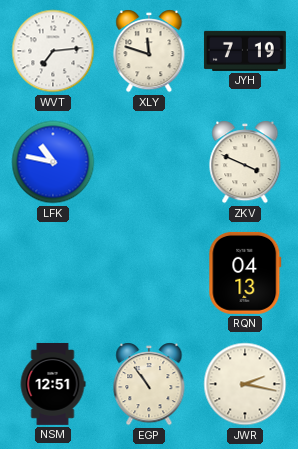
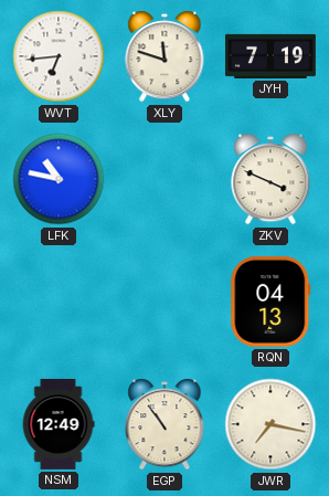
WVT: 7:14 -> 6:44 (59, 56)
NSM: 12:51 -> 12:49 (59, 424)
JWR: 2:17 -> 7:17 (270, 424)
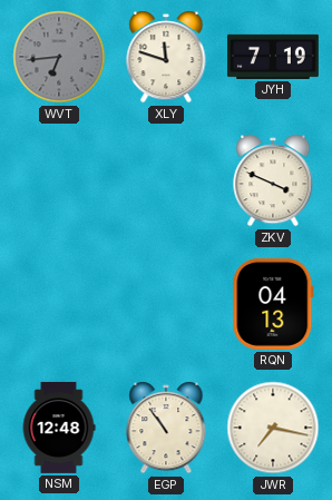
WVT dial: white -> grey (59, 57)
LFK: 10:47 -> none (59, 179)
NSM: 12:49 -> 12:48 (59, 428)
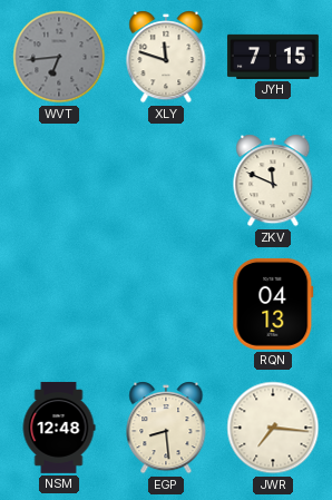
JYH: 7:19 -> 7:15 (273, 57)
ZKV: 3:49 -> 11:49 (273, 180)
EGP: 10:54 -> 8:29 (166, 428)
JWR: 7:17 -> 7:16 (273, 428)
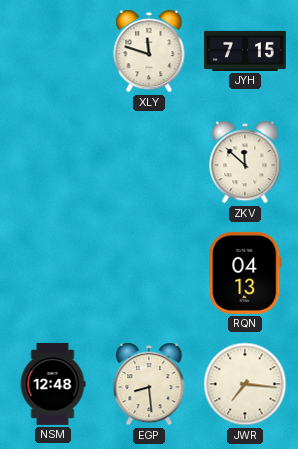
WVT: 6:44 -> none (59, 57)
ZKV: 11:49 -> 11:52 (245, 162)
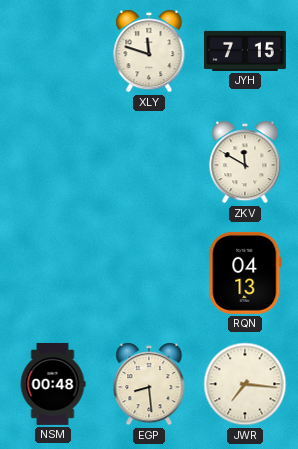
ZKV: 11:52 -> 11:50 (245, 162)
NSM: 12:48 -> 00:48 (53, 384)
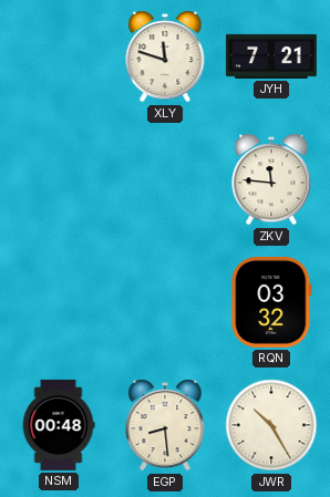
JYH: 7:15 -> 7:21 (271, 56)
ZKV: 11:50 -> 11:46 (271, 179)
RQN: 04:13 -> 03:32 (271, 302)
JWR: 7:16 -> 10:25 (271, 425)
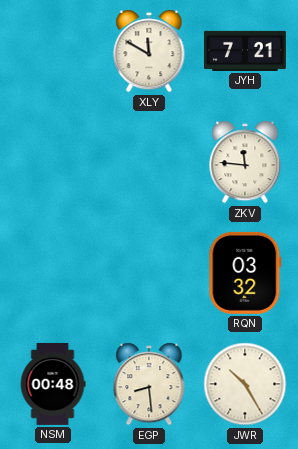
XLY: 11:48 -> 11:50 (149, 51)
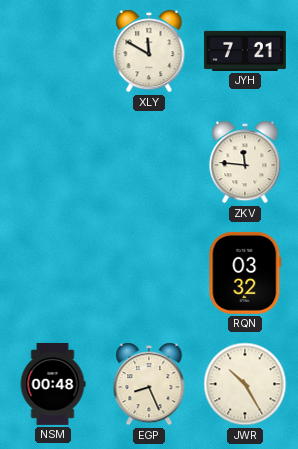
EGP: 8:29 -> 8:26 (149, 384)
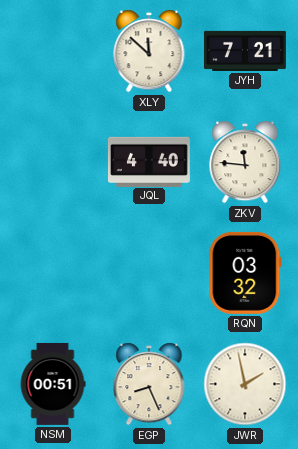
XLY: 11:50 -> 11:52 (149, 51)
JQL: none -> 4:40 (149, 161)
NSM: 00:48 -> 00:51 (53, 384)
JWR: 10:25 -> 1:58 (245, 384)
